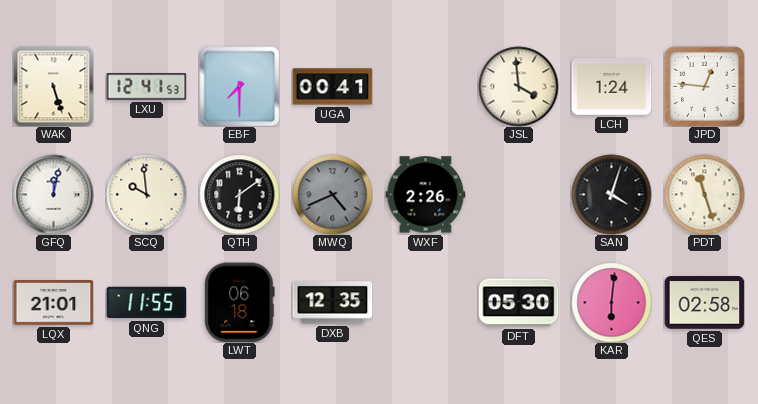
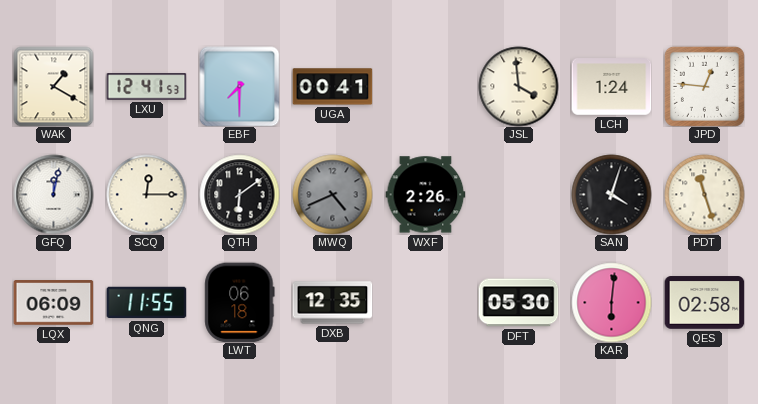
WAK: 5:27 -> 1:20 (53, 86)
SCQ: 9:59 -> 12:15 (146, 194)
LQX: 21:01 -> 06:09 (53, 303)
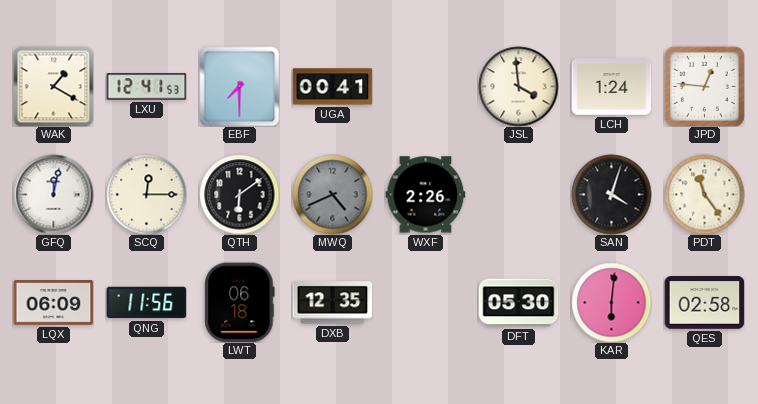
PDT: 11:27 -> 11:24 (704, 194)
QNG: 11:55 -> 11:56 (146, 303)
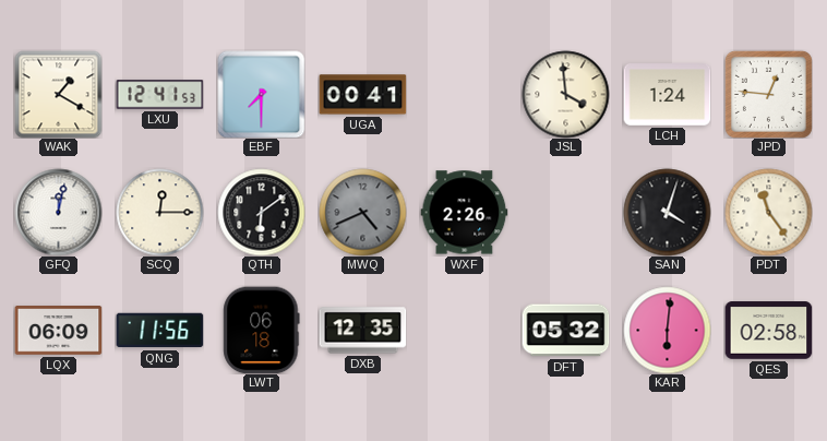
DFT: 05:30 -> 05:32 (565, 331)
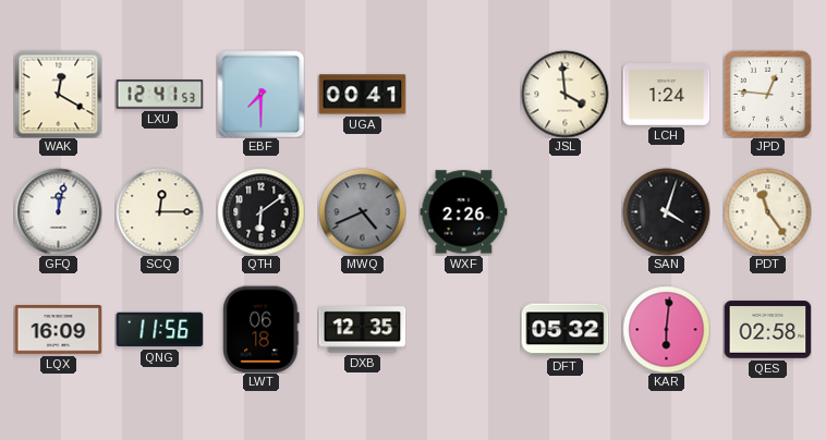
WAK: 1:20 -> 12:20 (58, 94)
LQX: 06:09 -> 16:09 (58, 330)
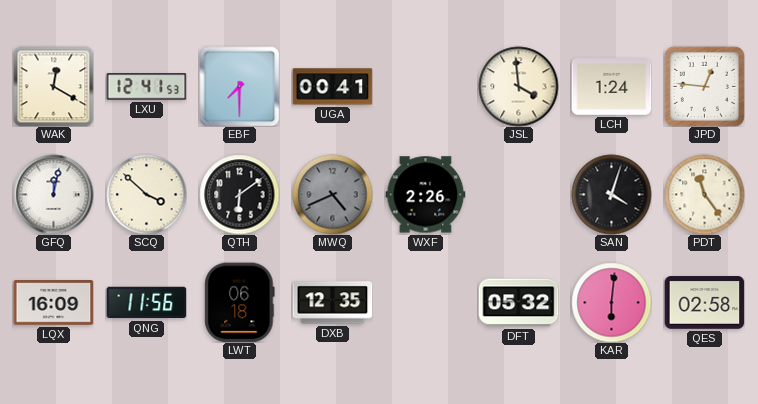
SCQ: 12:15 -> 3:52 (146, 194)
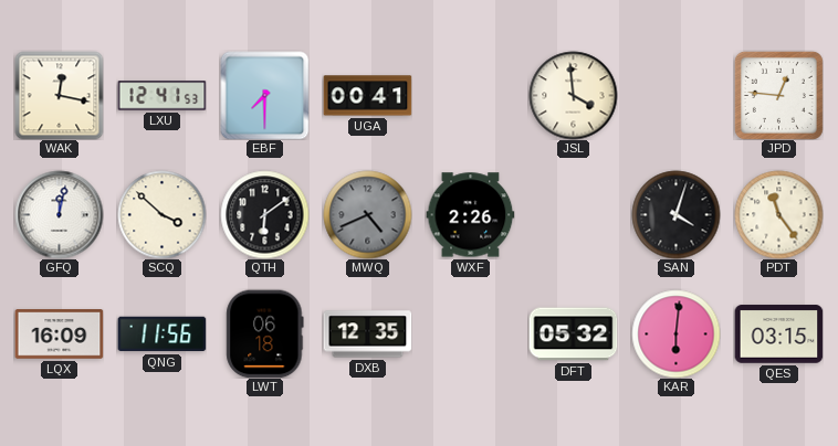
WAK: 12:20 -> 12:17 (59, 95)
LCH: 1:24 -> none (611, 87)
QES: 02:58 -> 03:15 (778, 334)
